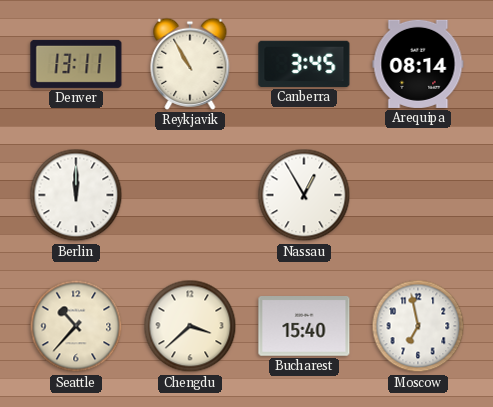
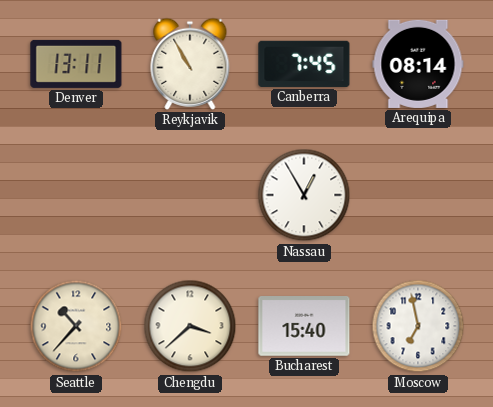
Canberra: 3:45 -> 7:45 (304, 64)
Berlin: 12:00 -> none (76, 195)
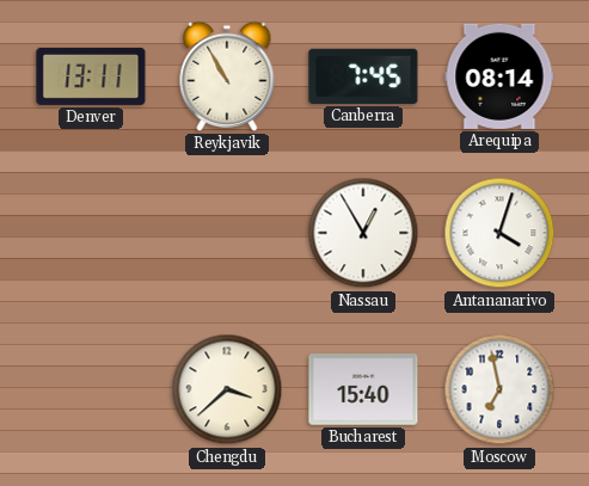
Antananarivo: none -> 4:03 (499, 233)
Seattle: 10:37 -> none (76, 326)
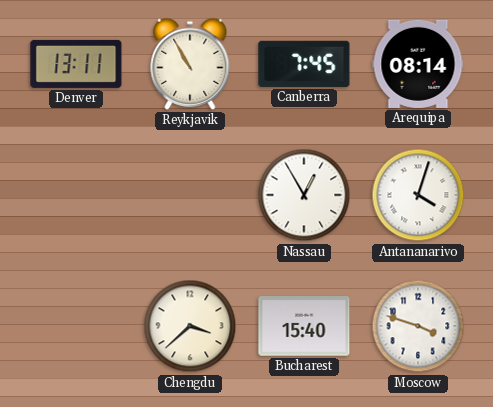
Moscow: 6:58 -> 3:48 (418, 326)
